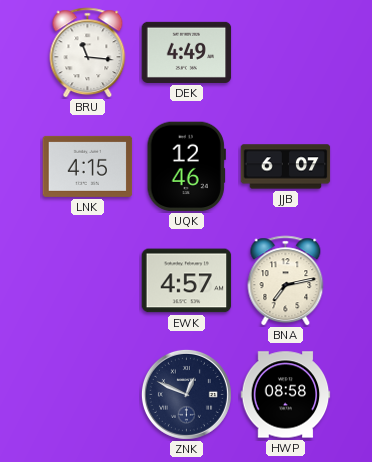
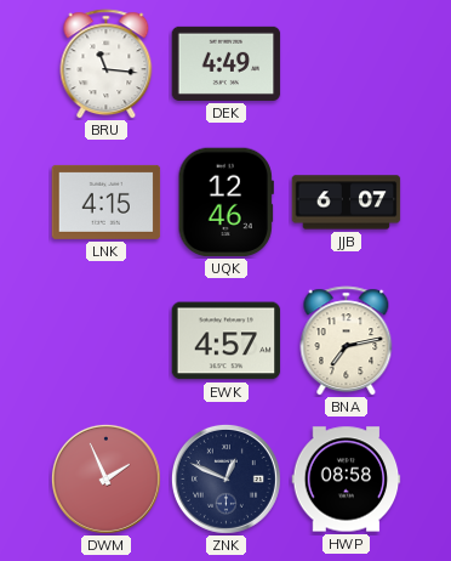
DWM: none -> 1:56 (105, 478)
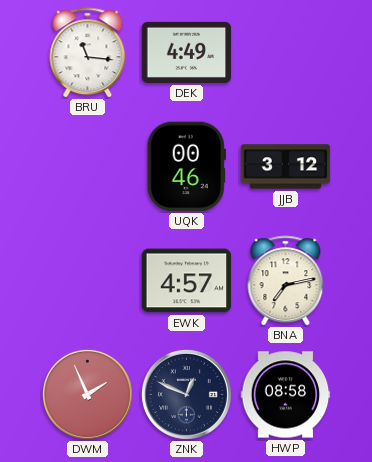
LNK: 4:15 -> none (107, 202)
UQK: 12:46 -> 00:46 (186, 167)
JJB: 6:07 -> 3:12 (286, 167)
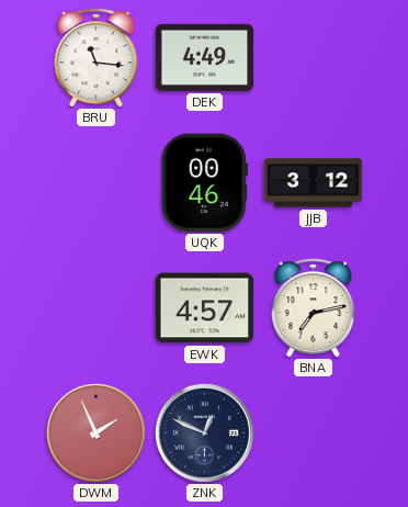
HWP: 08:58 -> none (286, 395)
